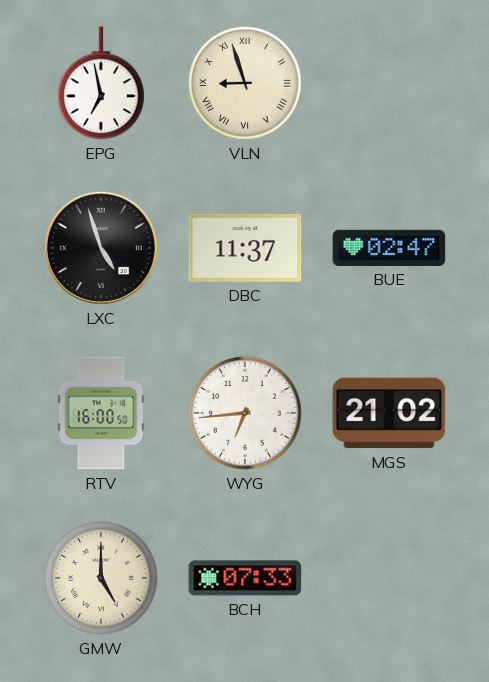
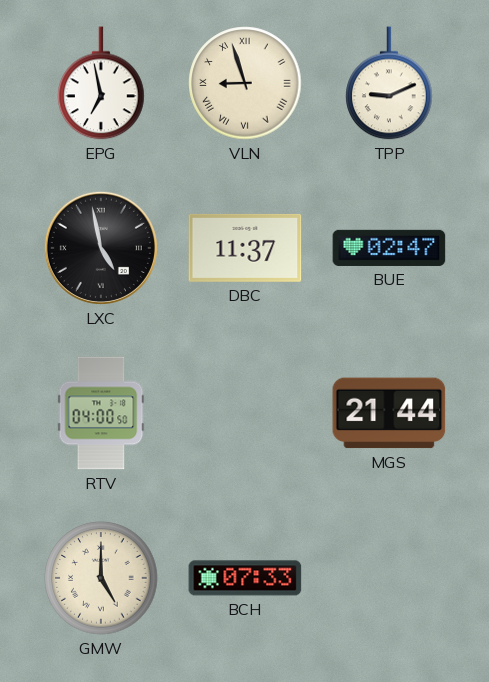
TPP: none -> 9:11 (389, 83)
LXC: 4:57 -> 4:58 (101, 248)
RTV: 16:00 -> 04:00 (101, 413)
WYG: 6:44 -> none (245, 413)
MGS: 21:02 -> 21:44 (389, 413)
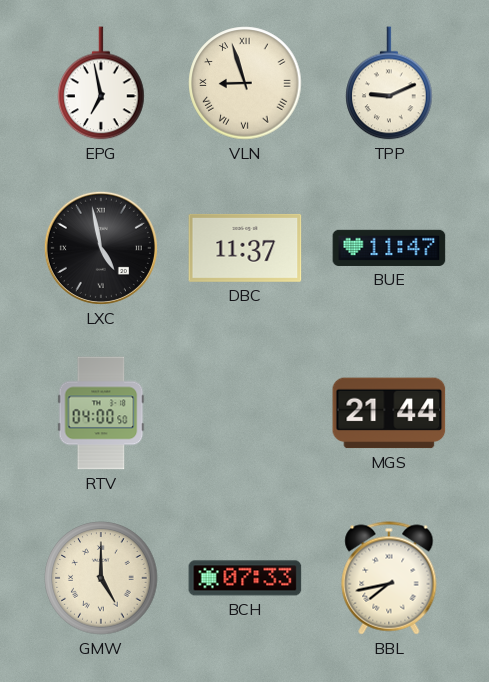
BUE: 02:47 -> 11:47 (389, 248)
BBL: none -> 7:43 (389, 578)
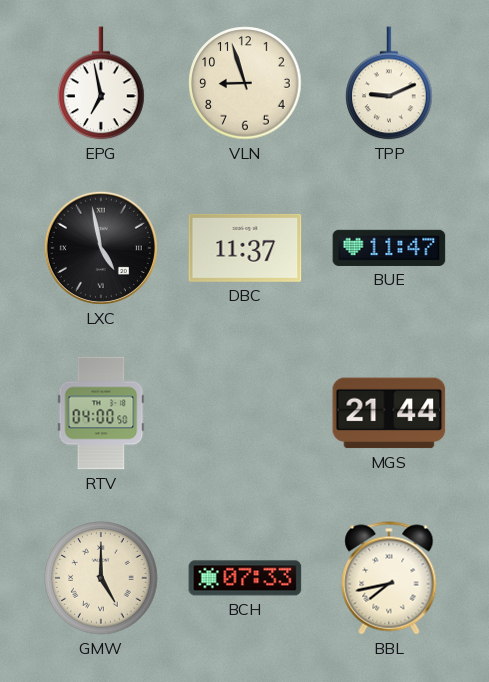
VLN numerals: Roman -> Arabic (245, 83)
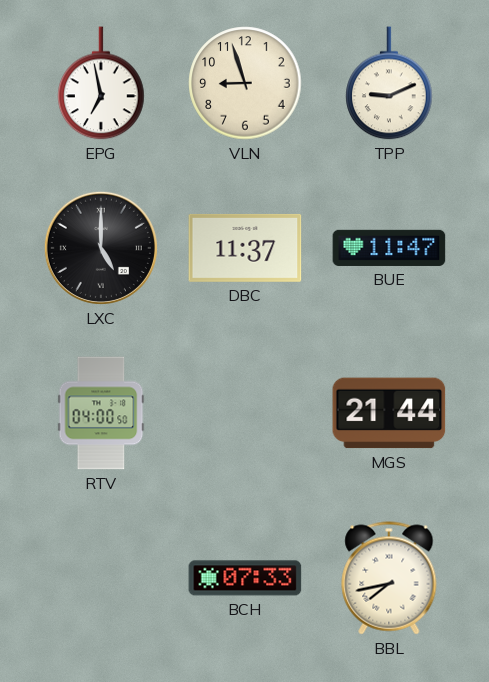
LXC: 4:58 -> 5:00 (101, 248)
GMW: 5:00 -> none (101, 578)
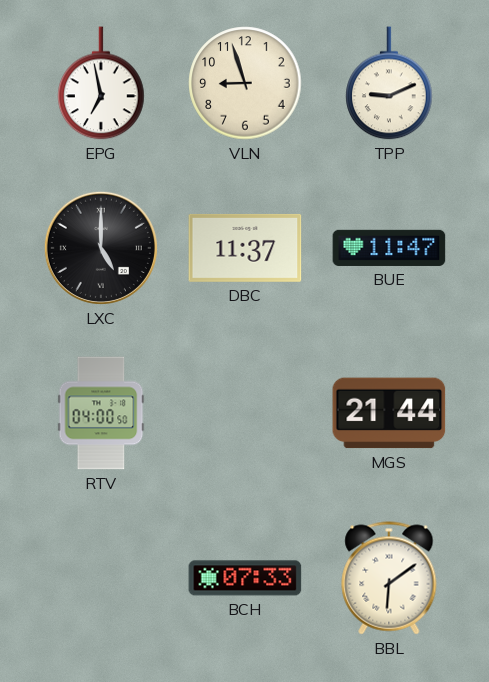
BBL: 7:43 -> 6:09 (389, 578)
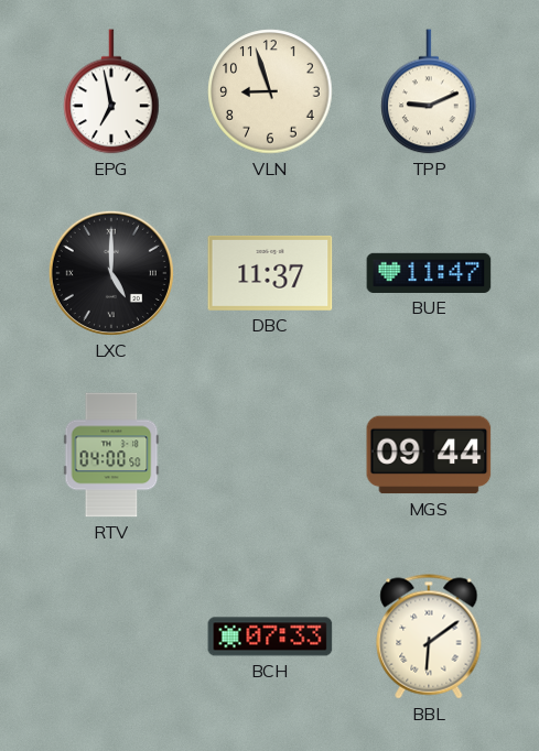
MGS: 21:44 -> 09:44 (429, 455)
